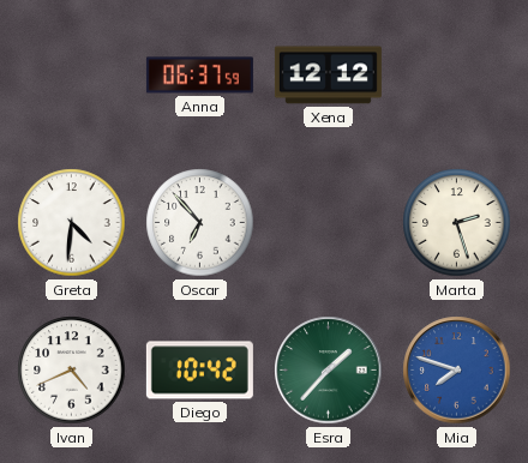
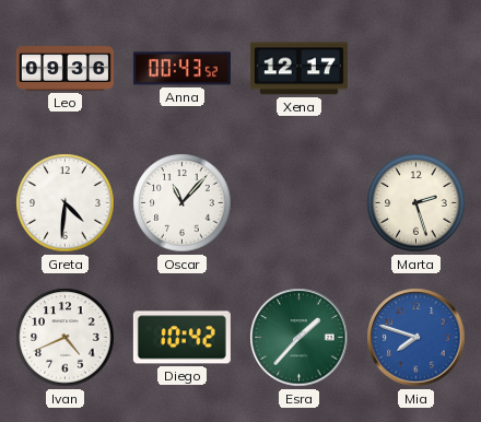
Leo: none -> 09:36 (64, 69)
Anna: 06:37 -> 00:43 (181, 69)
Xena: 12:12 -> 12:17 (298, 69)
Oscar: 6:53 -> 11:07 (183, 203)
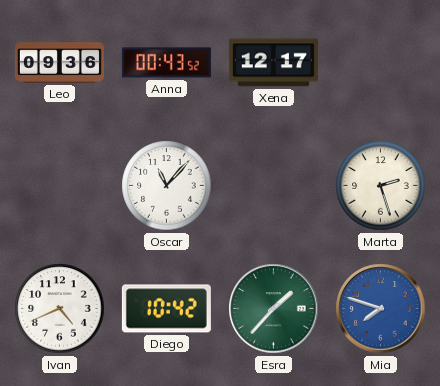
Greta: 4:31 -> none (66, 203)
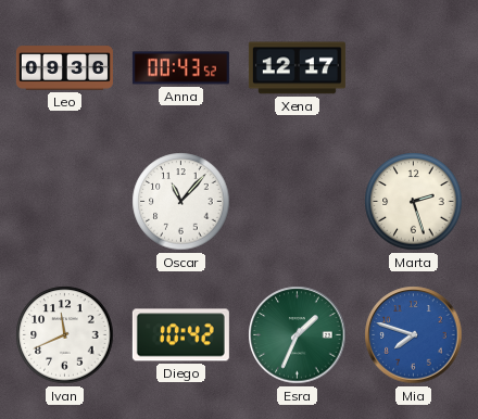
Ivan: 4:41 -> 11:41 (65, 335)
Esra: 1:37 -> 1:34 (298, 335)
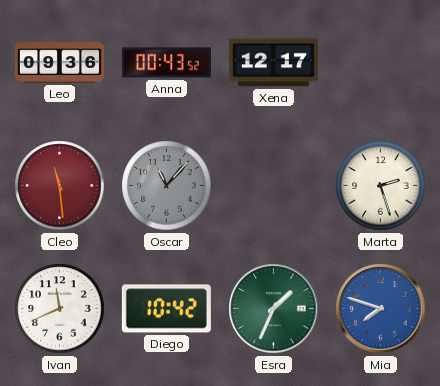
Cleo: none -> 11:29 (60, 186)
Oscar dial: white -> grey (167, 186)
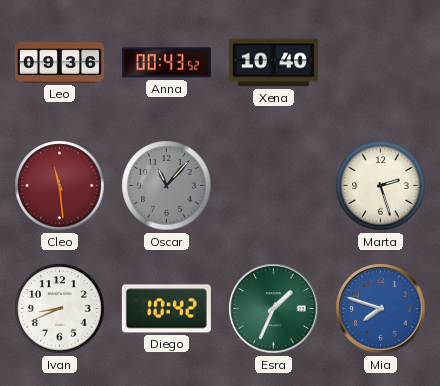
Xena: 12:17 -> 10:40 (273, 63)
Ivan: 11:41 -> 8:41 (60, 309)
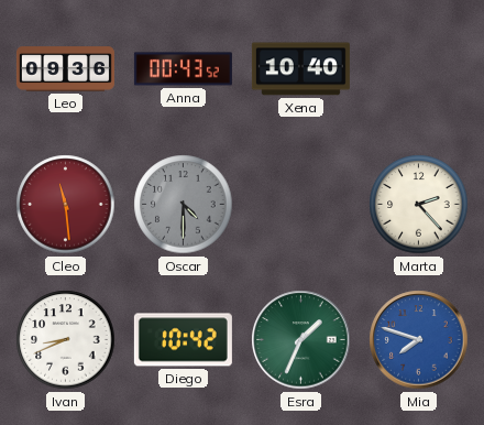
Oscar: 11:07 -> 4:30 (184, 205)
Marta: 2:27 -> 2:23 (419, 205)
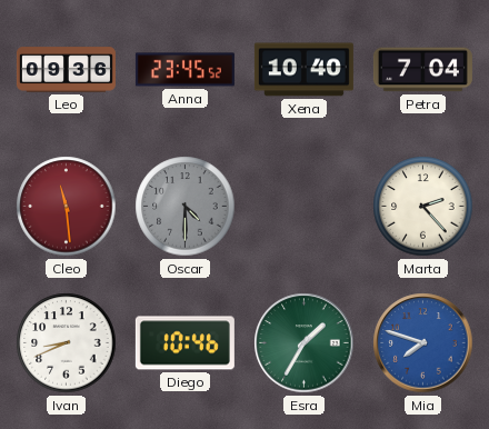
Anna: 00:43 -> 23:45 (184, 70)
Petra: none -> 7:04 (422, 70)
Diego: 10:42 -> 10:46 (184, 343)
Esra: 1:34 -> 1:35 (305, 343)
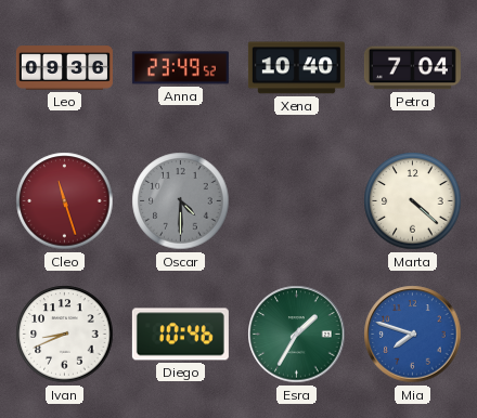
Anna: 23:45 -> 23:49 (180, 68)
Cleo: 11:29 -> 11:27 (65, 201)
Marta: 2:23 -> 4:22 (413, 201)
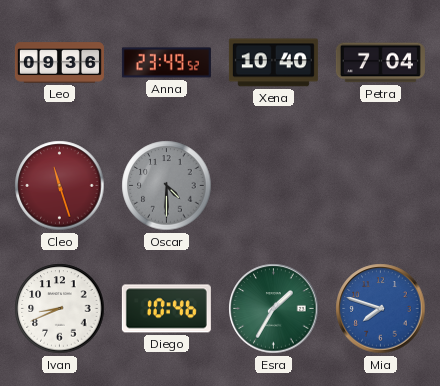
Marta: 4:22 -> none (413, 201)
